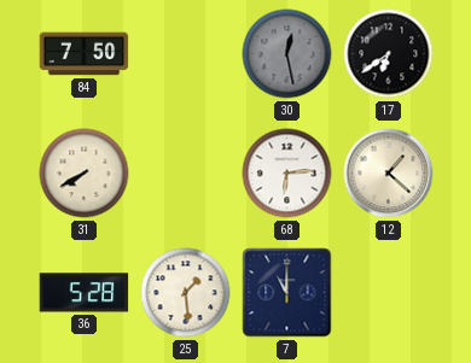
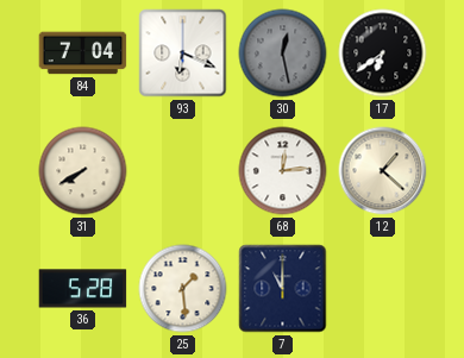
84: 7:50 -> 7:04 (83, 54)
93: none -> 6:19 (183, 54)
68: 6:14 -> 12:14 (283, 171)
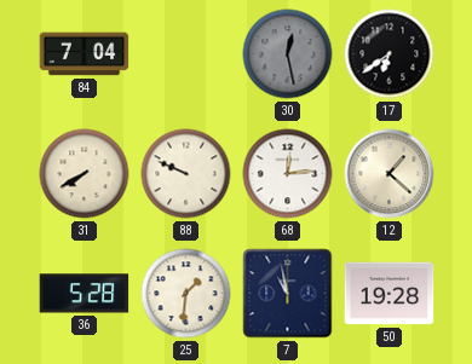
93: 6:19 -> none (183, 54)
88: none -> 9:49 (186, 174)
25: 1:29 -> 1:31 (186, 294)
7: 11:00 -> 10:58 (288, 294)
50: none -> 19:28 (390, 294)
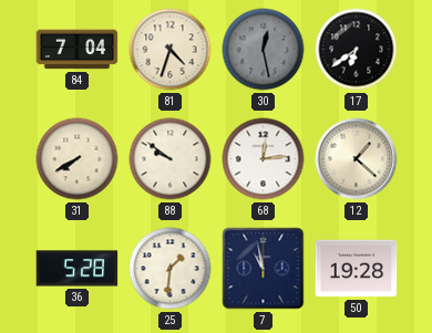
81: none -> 4:33 (171, 50)
88: 9:49 -> 9:51 (171, 159)
